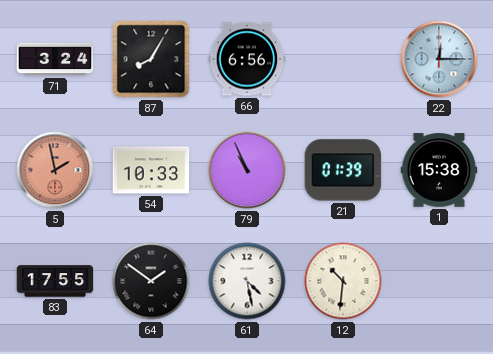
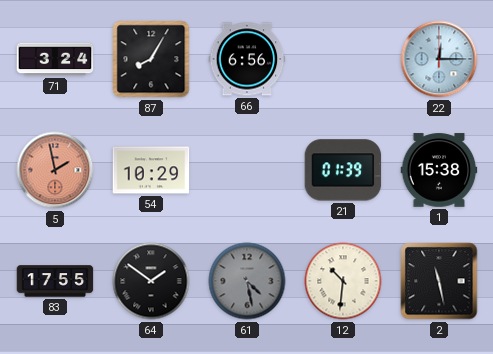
54: 10:33 -> 10:29 (151, 170)
79: 10:56 -> none (247, 170)
61 dial: white -> grey (247, 281)
2: none -> 11:28 (439, 281)
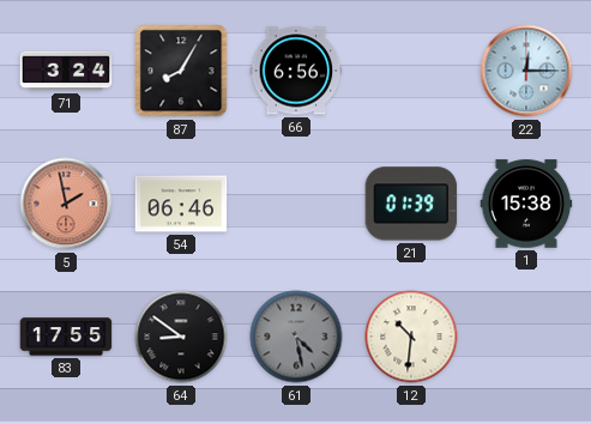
54: 10:29 -> 06:46 (181, 204)
64: 1:51 -> 8:51 (181, 337)
2: 11:28 -> none (439, 281)
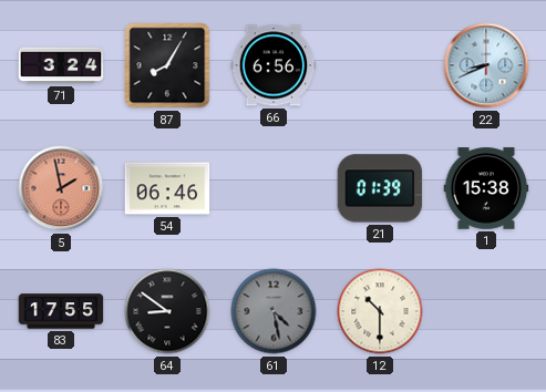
22: 12:15 -> 8:41 (486, 65)
12: 10:31 -> 10:30 (380, 311)
